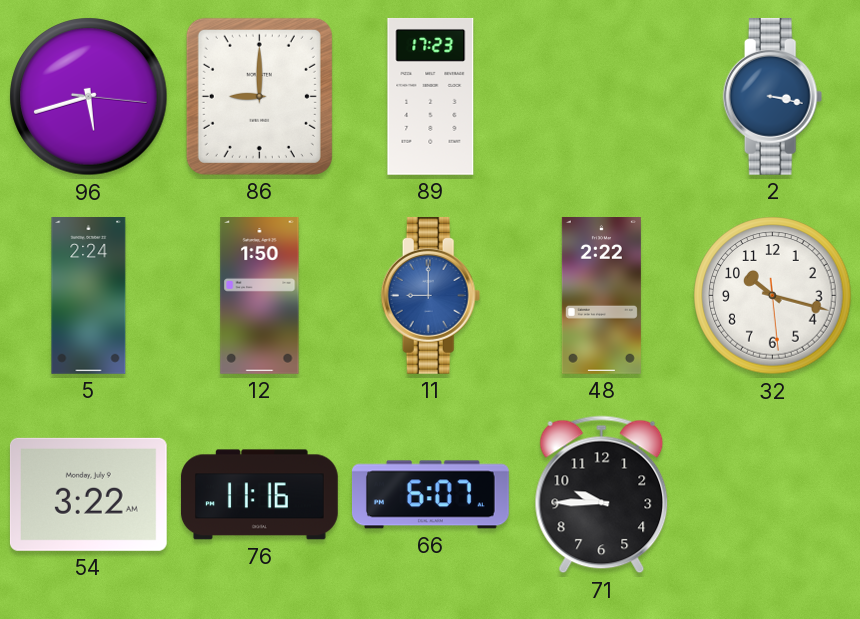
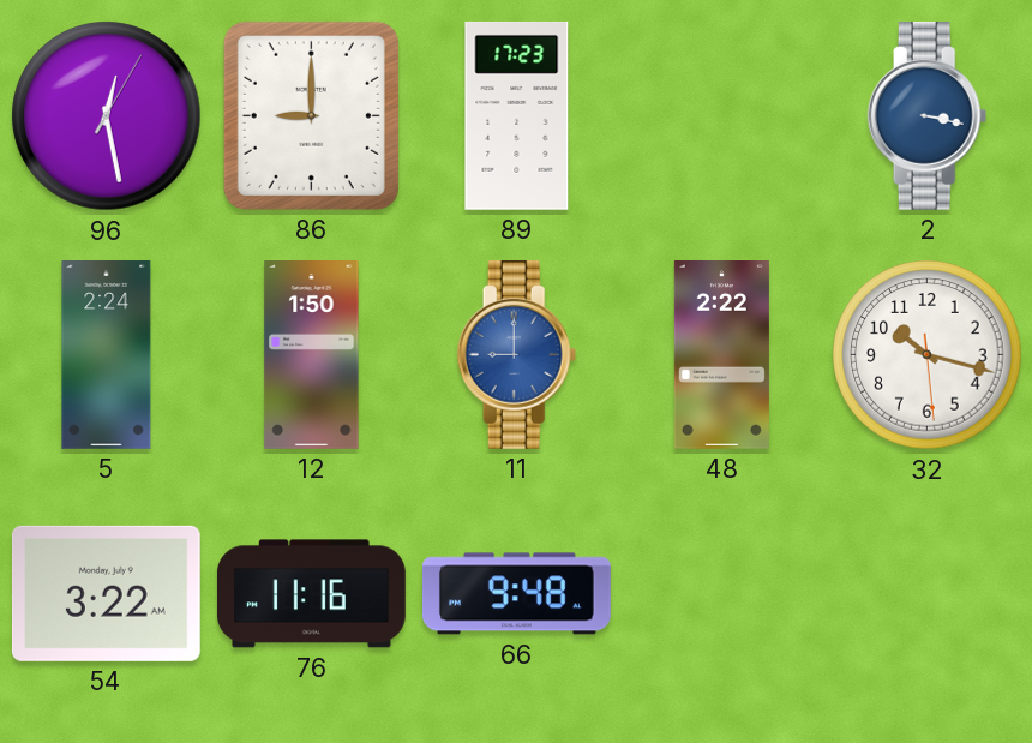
96: 5:42 -> 12:28 (107, 116)
66: 6:07 -> 9:48 (516, 594)
71: 9:45 -> none (602, 495)
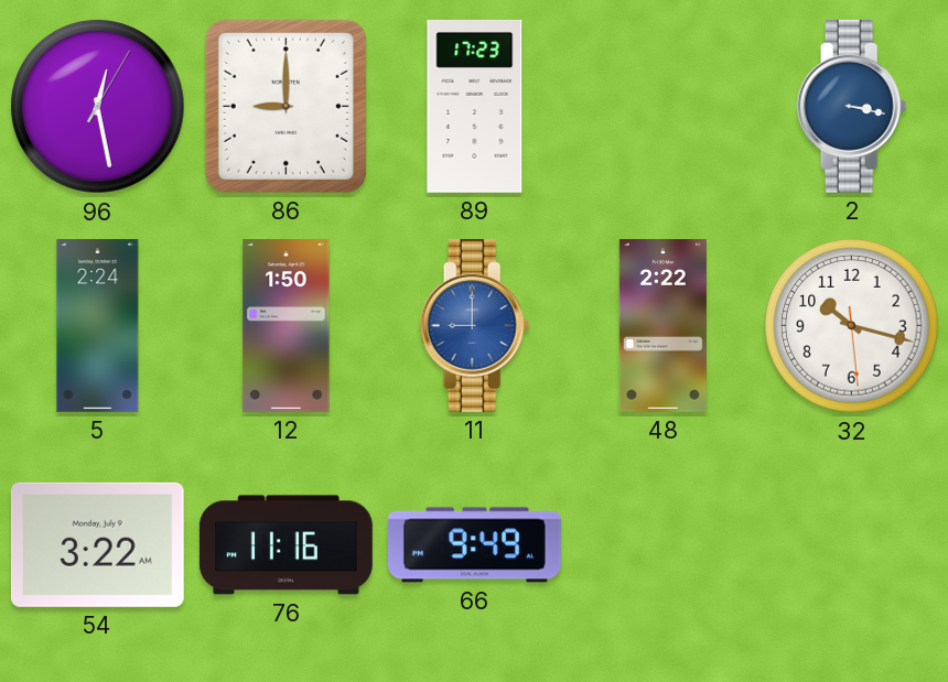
66: 9:48 -> 9:49 (474, 545)
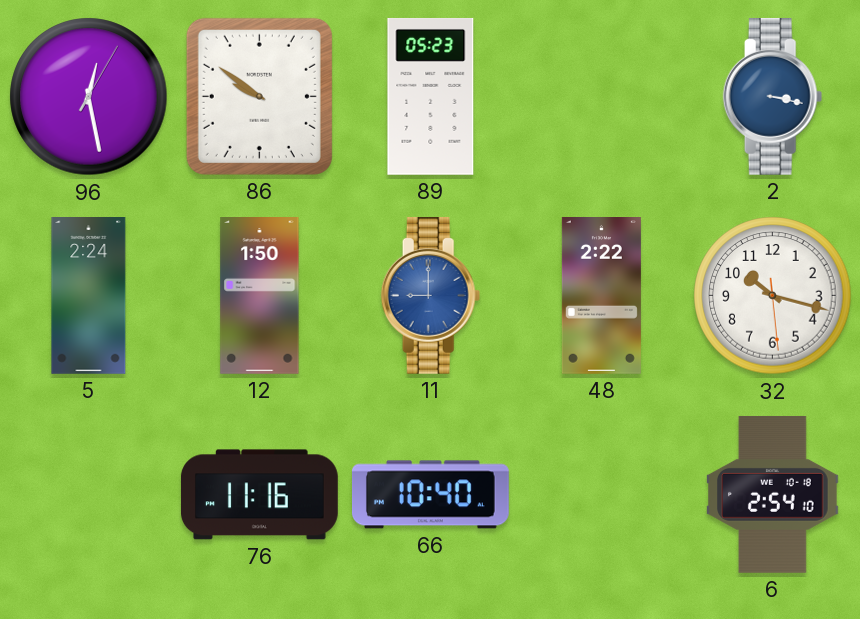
86: 9:00 -> 9:51 (259, 96)
89: 17:23 -> 05:23 (431, 96)
54: 3:22 -> none (97, 544)
66: 9:49 -> 10:40 (430, 495)
6: none -> 2:54 (773, 494)
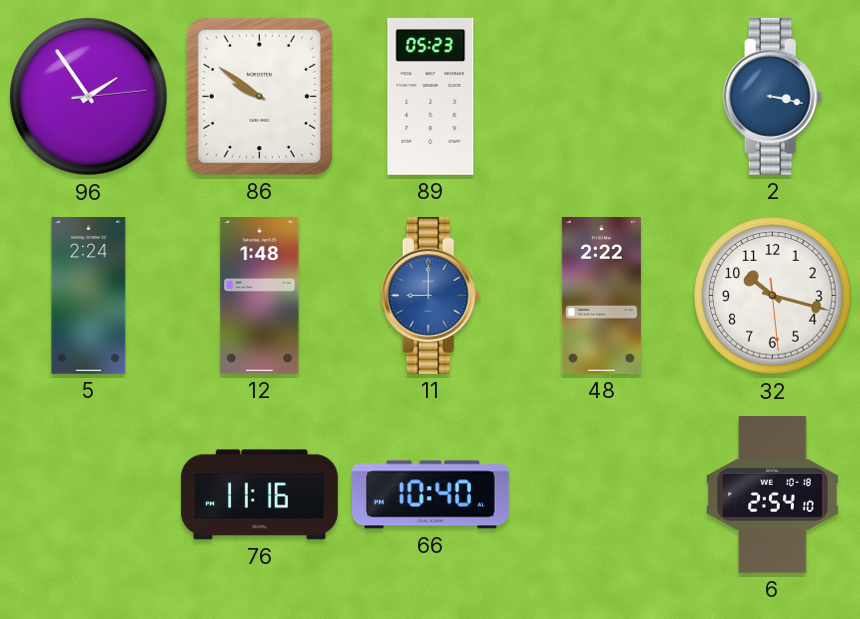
96: 12:28 -> 1:54 (89, 97)
12: 1:50 -> 1:48 (260, 296)
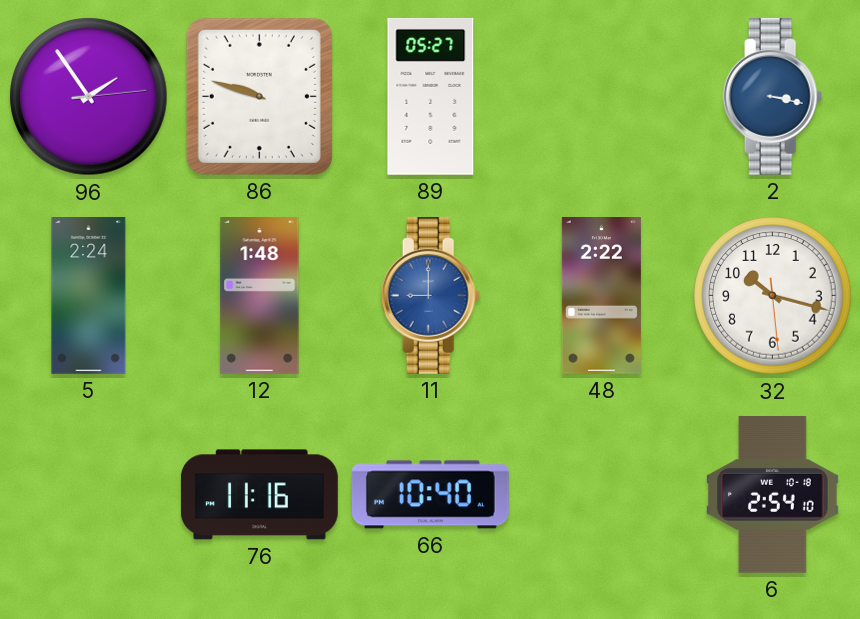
86: 9:51 -> 9:48 (259, 96)
89: 05:23 -> 05:27 (431, 96)
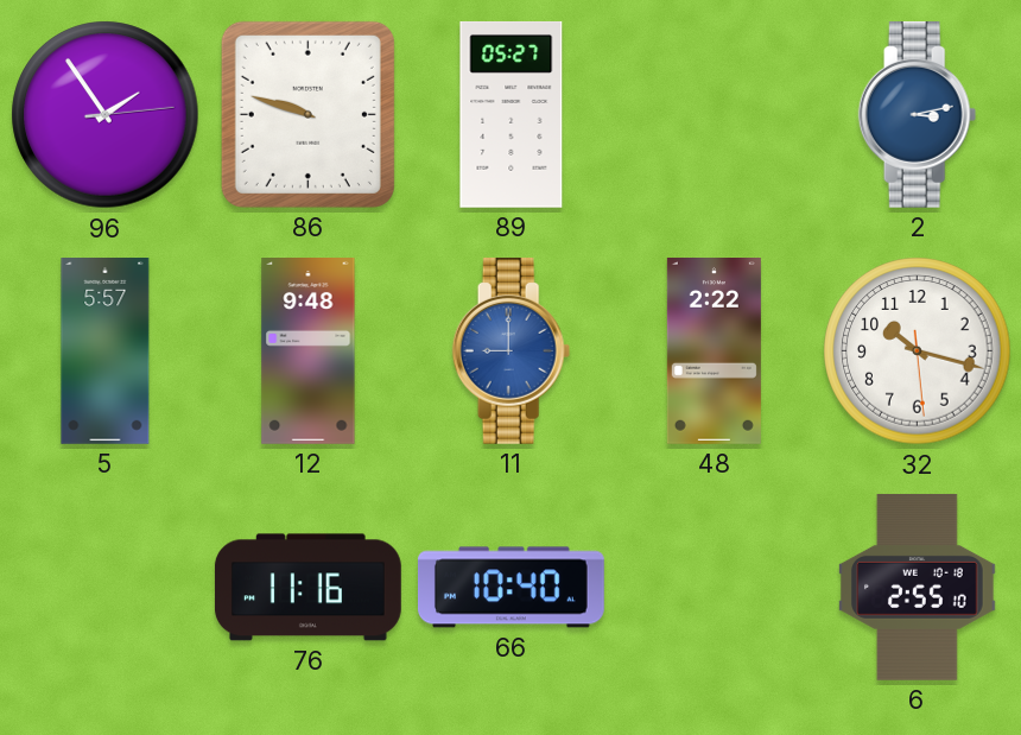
2: 3:17 -> 3:13 (918, 114)
5: 2:24 -> 5:57 (106, 351)
12: 1:48 -> 9:48 (309, 351)
6: 2:54 -> 2:55 (918, 587)
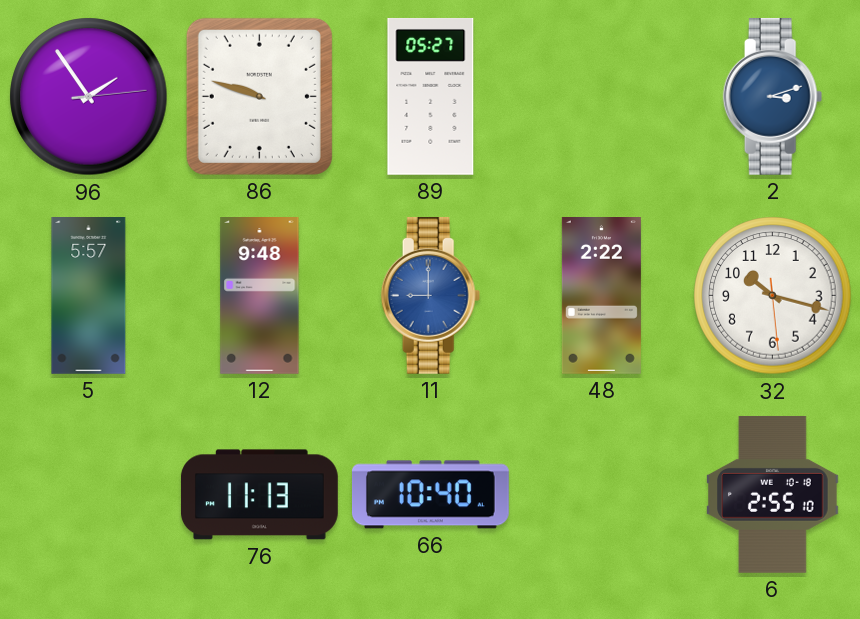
2: 3:13 -> 3:12 (773, 96)
76: 11:16 -> 11:13 (260, 495)
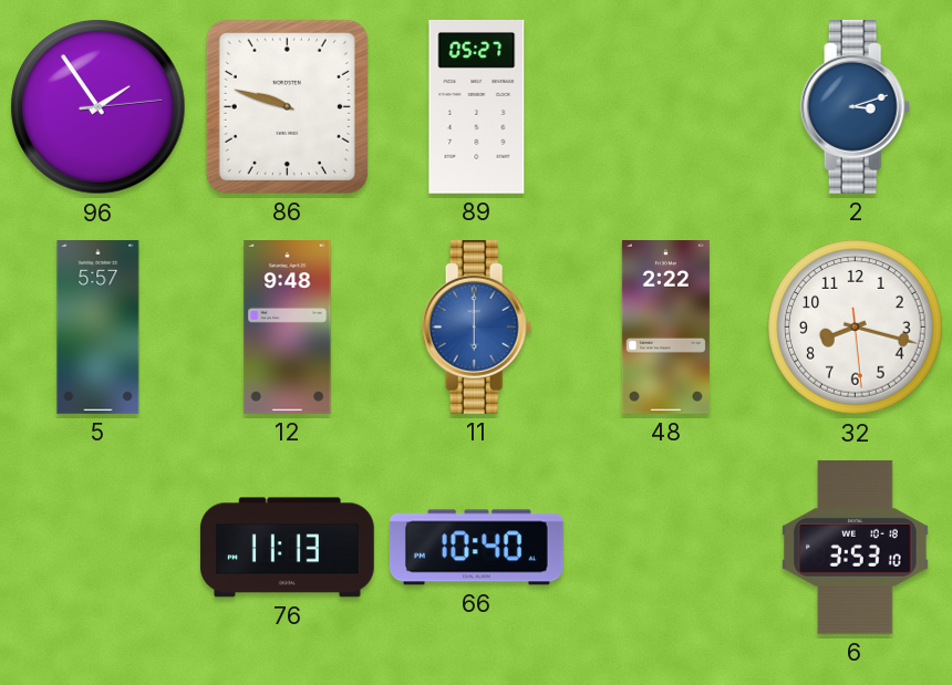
11: 9:00 -> 6:00 (477, 326)
32: 10:17 -> 8:17 (856, 328)
6: 2:55 -> 3:53 (856, 547)
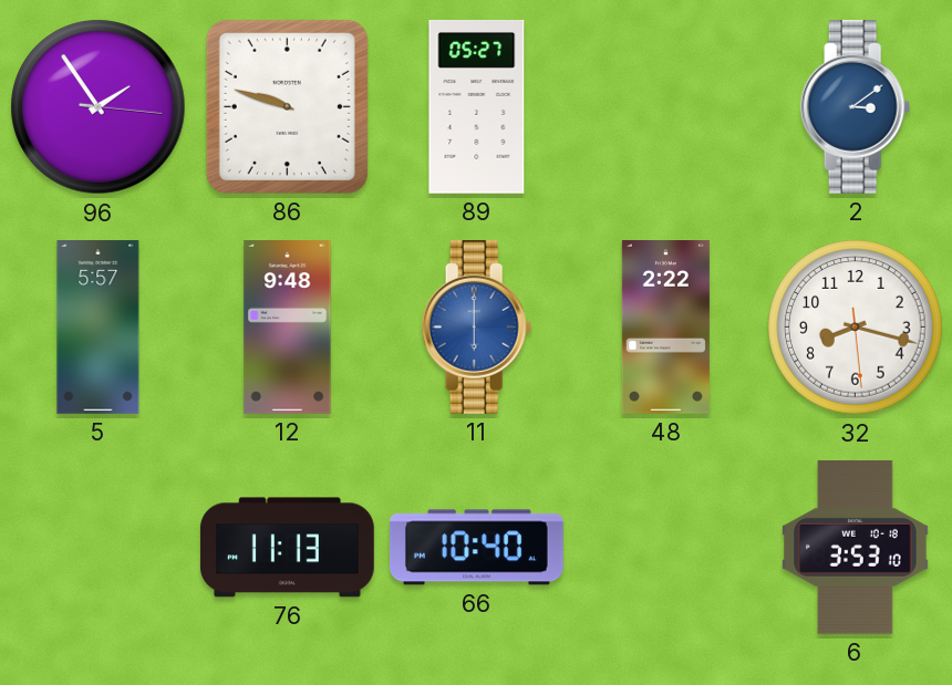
96: 1:54:14 -> 1:54:16 (99, 107)
2: 3:12 -> 3:09 (856, 106)
